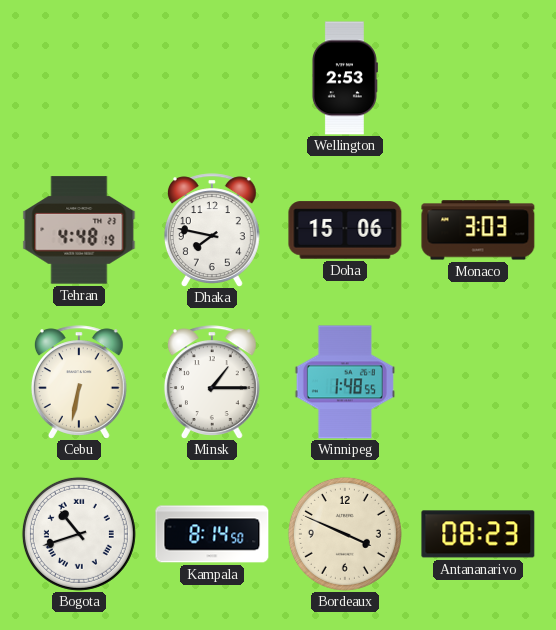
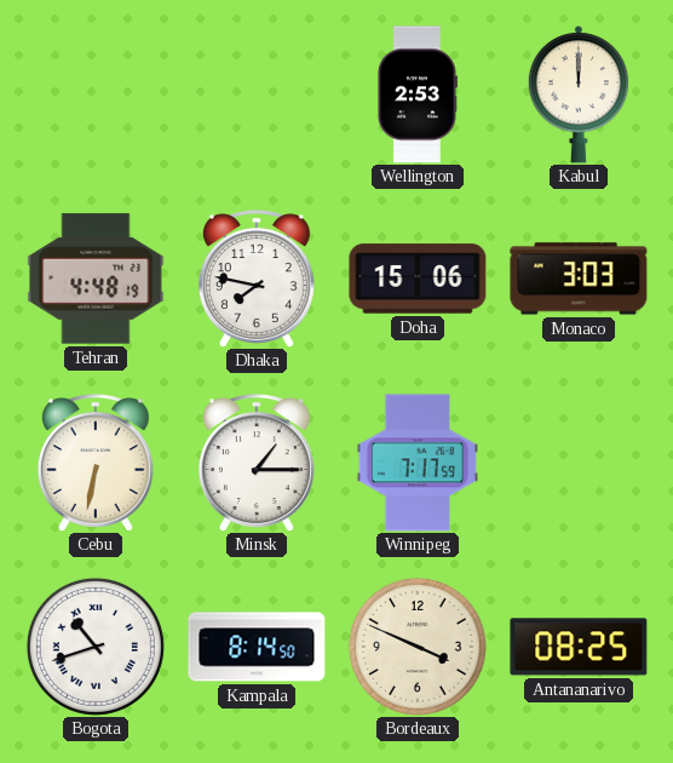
Kabul: none -> 12:00 (579, 94)
Winnipeg: 1:48 -> 7:17 (418, 463)
Antananarivo: 08:23 -> 08:25 (579, 647)
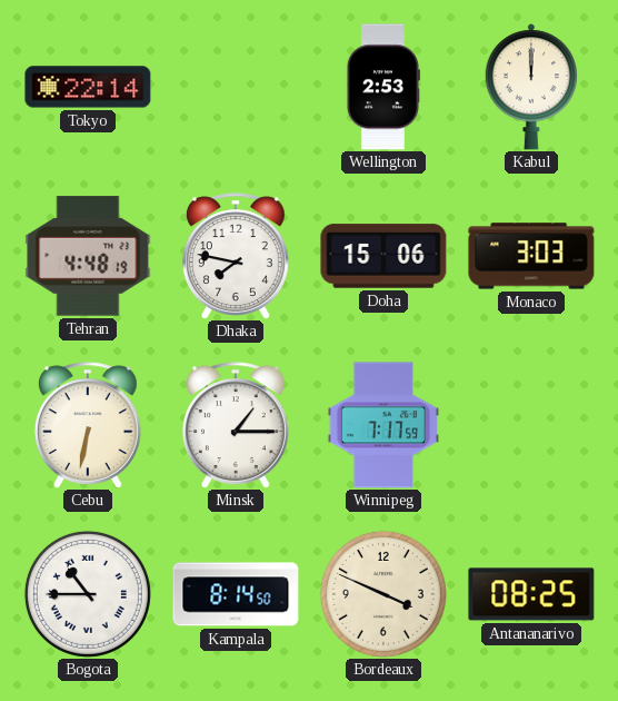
Tokyo: none -> 22:14 (88, 87)
Bogota: 10:42 -> 10:45 (88, 594)
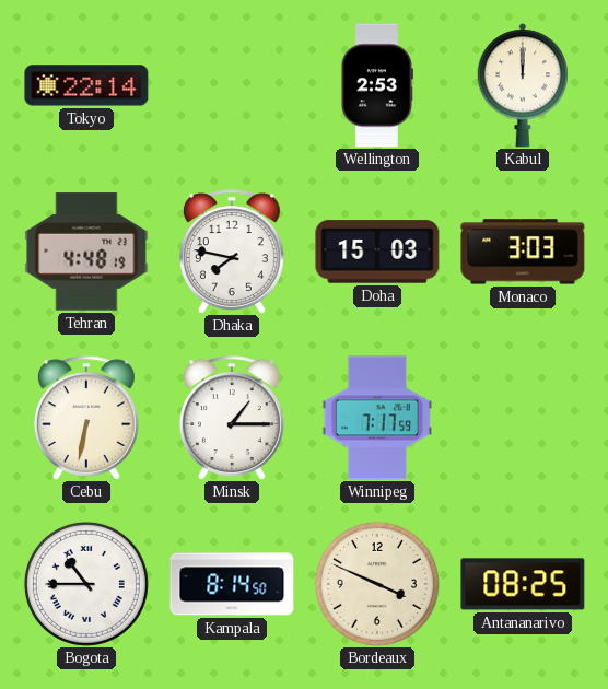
Doha: 15:06 -> 15:03 (377, 252)
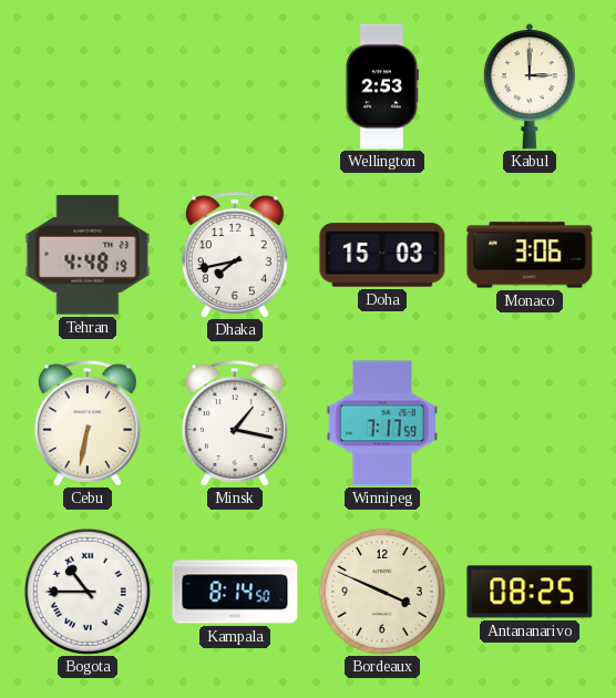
Tokyo: 22:14 -> none (86, 85)
Kabul: 12:00 -> 3:00 (530, 86)
Dhaka: 7:47 -> 7:43 (235, 255)
Monaco: 3:03 -> 3:06 (530, 255)
Minsk: 1:15 -> 1:17 (235, 423)
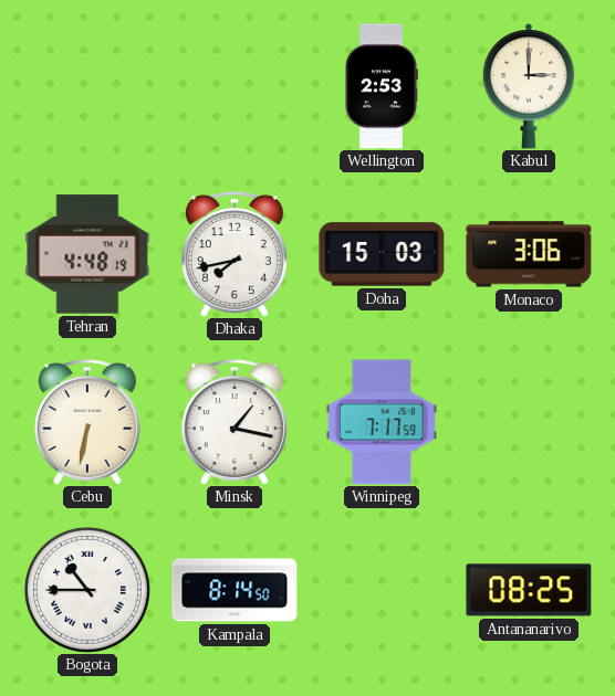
Bordeaux: 3:49 -> none (382, 592)
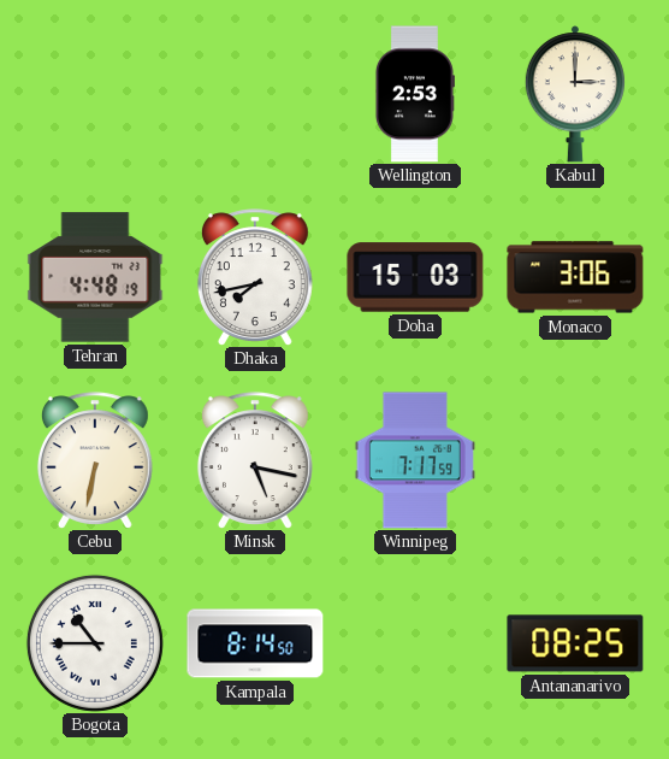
Minsk: 1:17 -> 5:17 (255, 460)
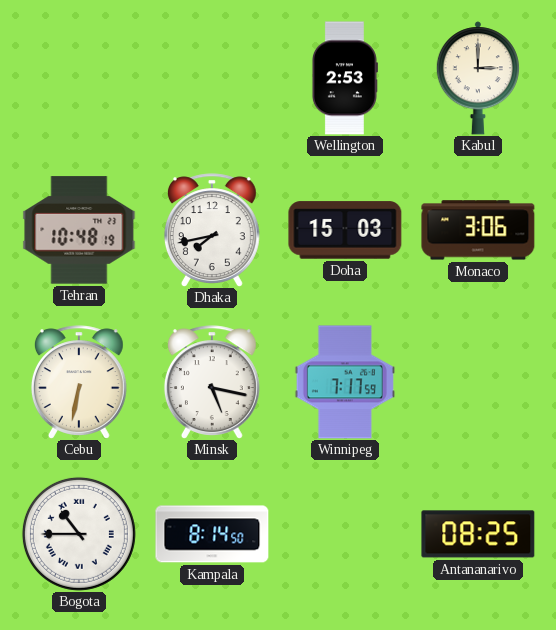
Tehran: 4:48 -> 10:48 (79, 230)
